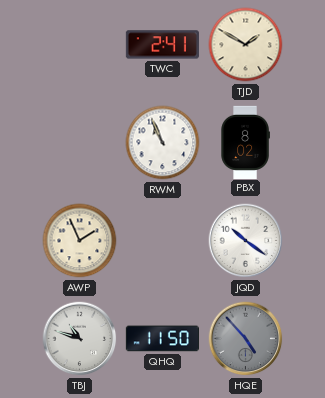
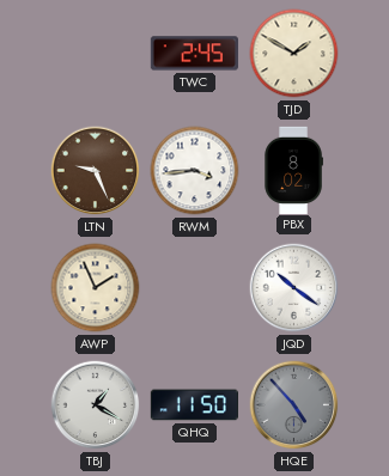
TWC: 2:41 -> 2:45 (194, 54)
LTN: none -> 9:26 (96, 171)
RWM: 10:56 -> 3:44 (195, 171)
TBJ: 10:48 -> 1:20 (96, 405)
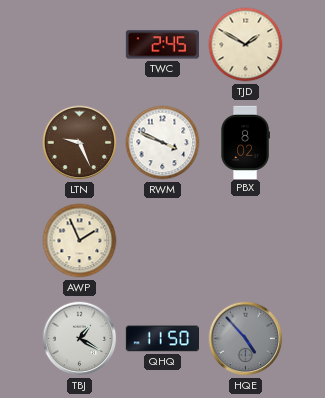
RWM: 3:44 -> 3:49 (163, 143)
JQD: 10:21 -> none (294, 288)
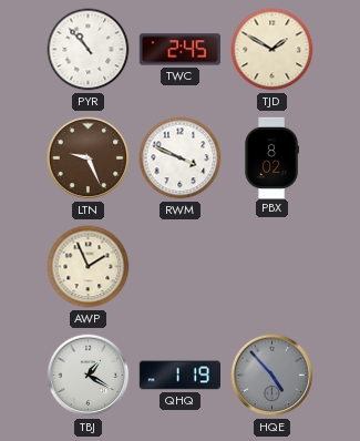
PYR: none -> 10:53 (89, 50)
QHQ: 11:50 -> 1:19 (179, 376)
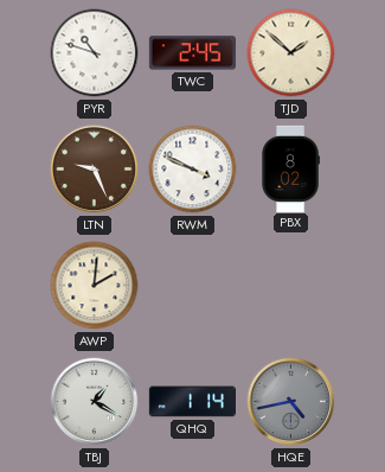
PYR: 10:53 -> 10:48 (95, 53)
TJD: 1:50 -> 1:52 (291, 53)
AWP: 1:56 -> 2:01 (95, 286)
QHQ: 1:19 -> 1:14 (192, 402)
HQE: 4:53 -> 4:43 (291, 402)
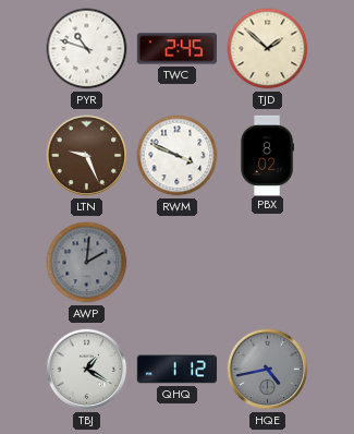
AWP dial: cream -> grey (87, 263)
QHQ: 1:14 -> 1:12 (176, 370)
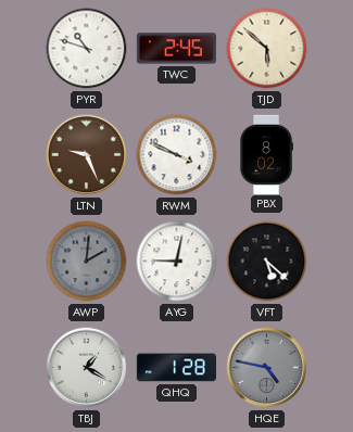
TJD: 1:52 -> 5:52 (267, 49)
AYG: none -> 9:02 (177, 262)
VFT: none -> 5:22 (267, 262)
QHQ: 1:12 -> 1:28 (176, 368)
HQE: 4:43 -> 4:47 (267, 368)
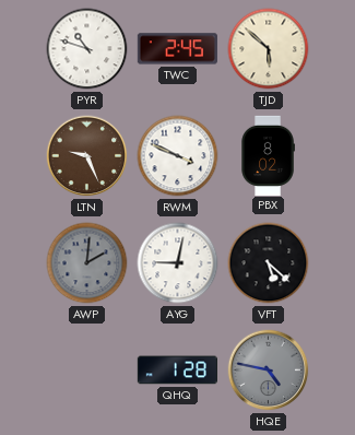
TBJ: 1:20 -> none (87, 368)
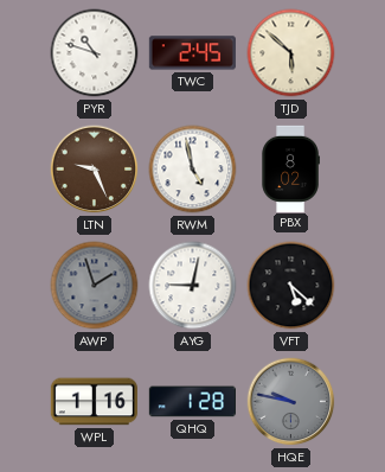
RWM: 3:49 -> 4:58 (193, 170)
AWP: 2:01 -> 1:57 (95, 286)
WPL: none -> 1:16 (94, 402)
HQE: 4:47 -> 9:47 (291, 402)
